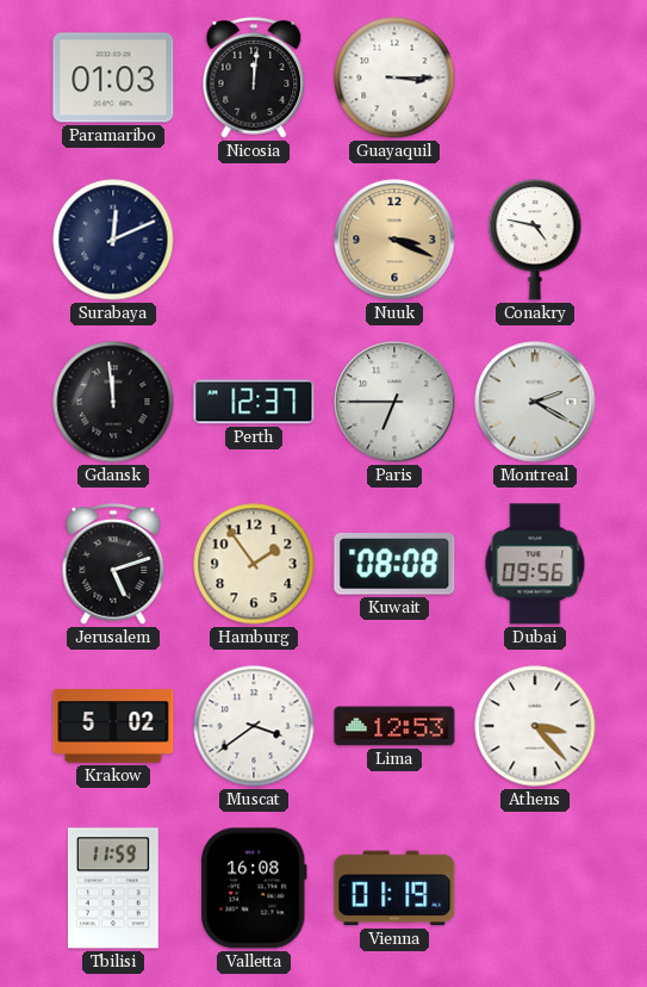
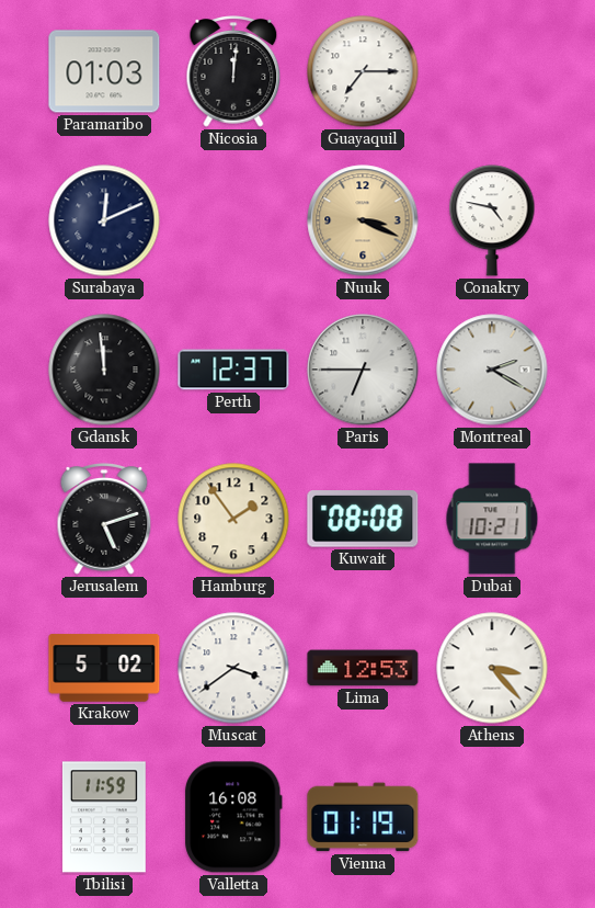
Guayaquil: 3:15 -> 7:15 (363, 71)
Dubai: 09:56 -> 10:21 (492, 519)
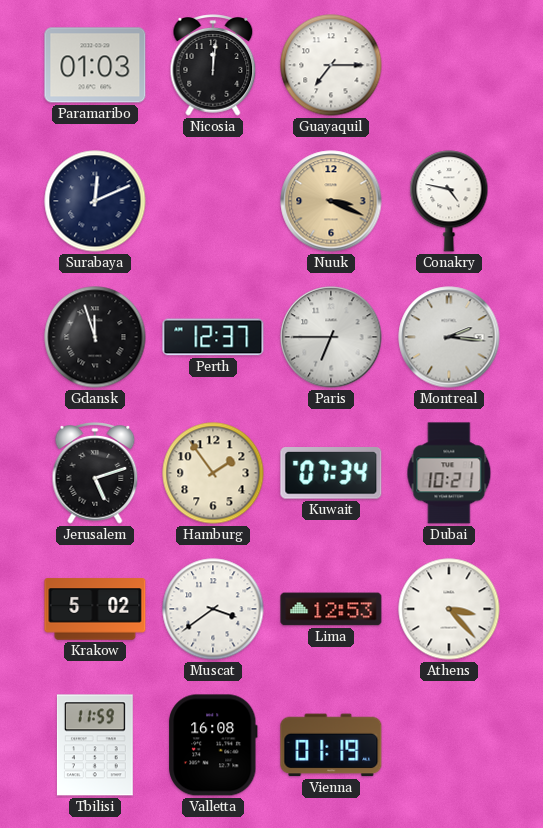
Gdansk: 11:59 -> 11:57 (95, 337)
Montreal: 2:20 -> 2:16 (449, 337)
Kuwait: 08:08 -> 07:34 (331, 474)
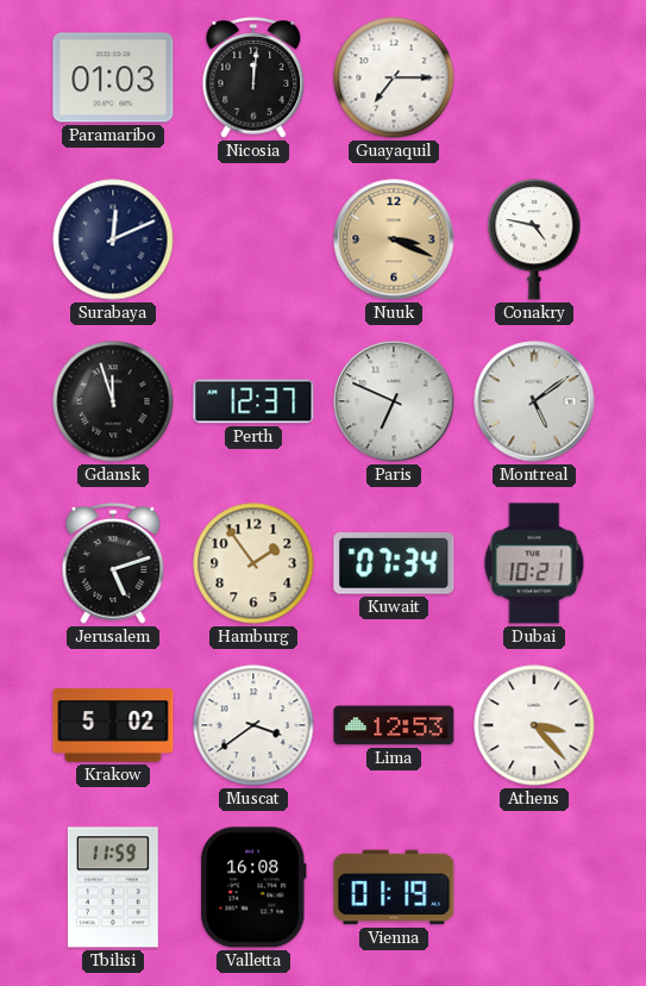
Paris: 6:45 -> 6:49 (394, 401)
Montreal: 2:16 -> 5:09 (534, 401)
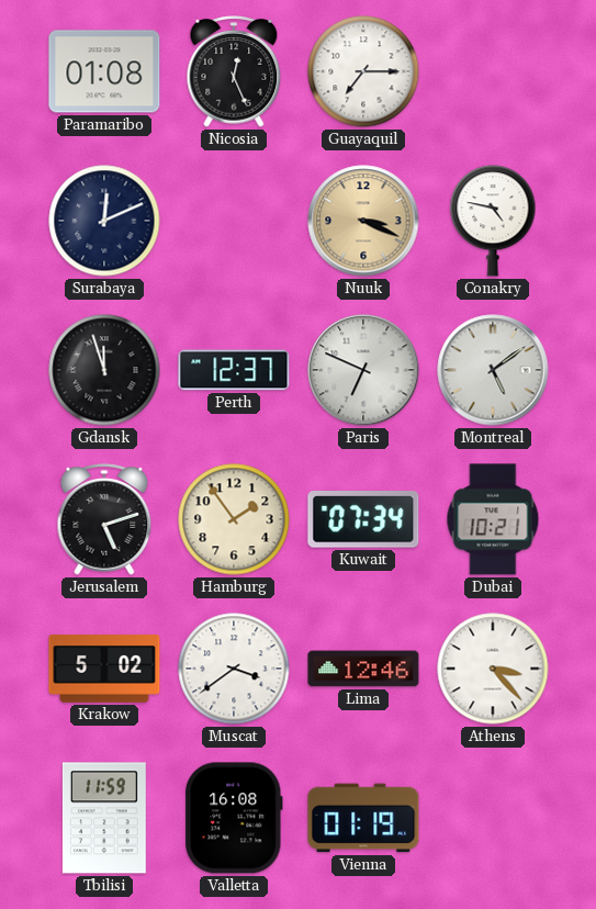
Paramaribo: 01:03 -> 01:08 (104, 71)
Nicosia: 12:01 -> 12:26 (234, 71)
Lima: 12:53 -> 12:46 (363, 669)
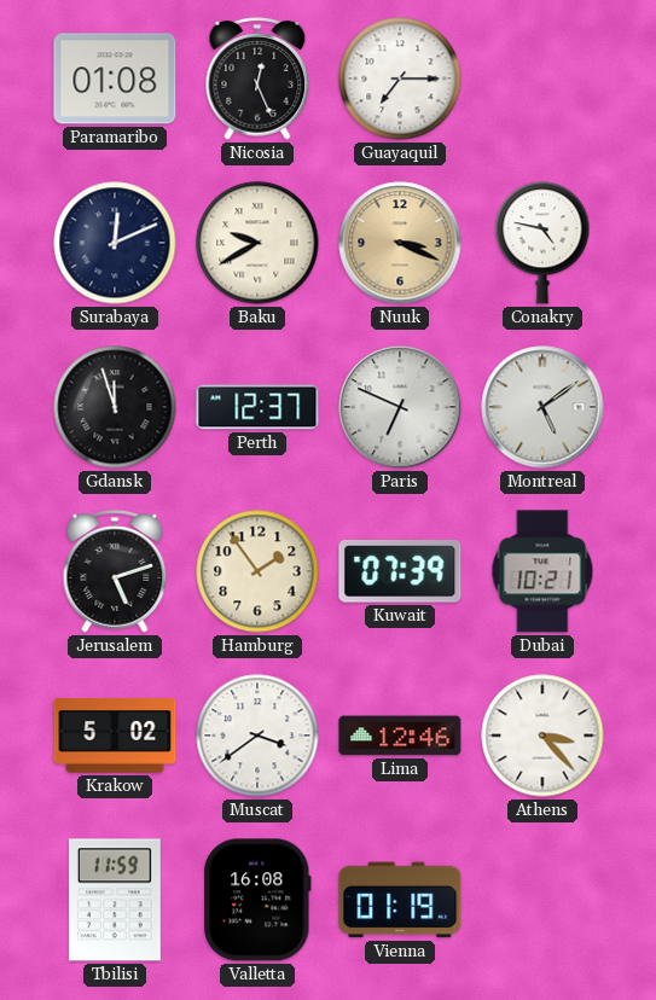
Baku: none -> 9:40 (257, 243)
Kuwait: 07:34 -> 07:39 (400, 572)
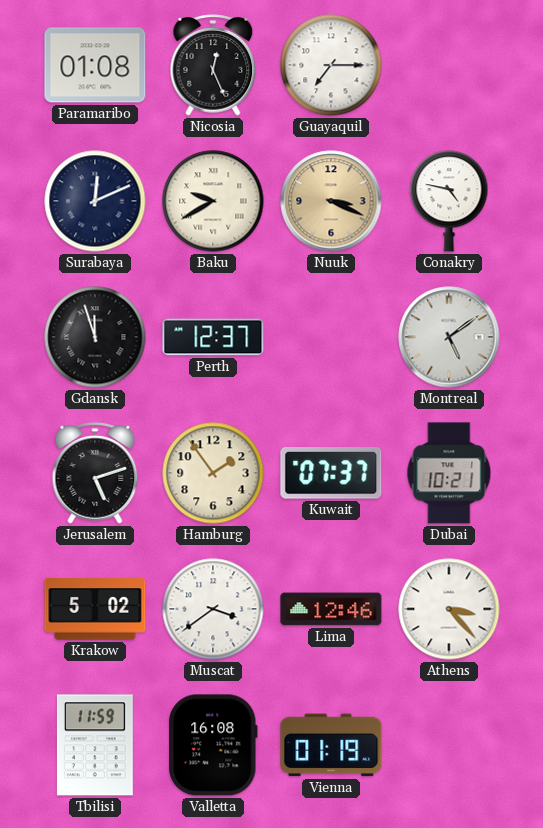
Paris: 6:49 -> none (400, 407)
Kuwait: 07:39 -> 07:37 (331, 474)
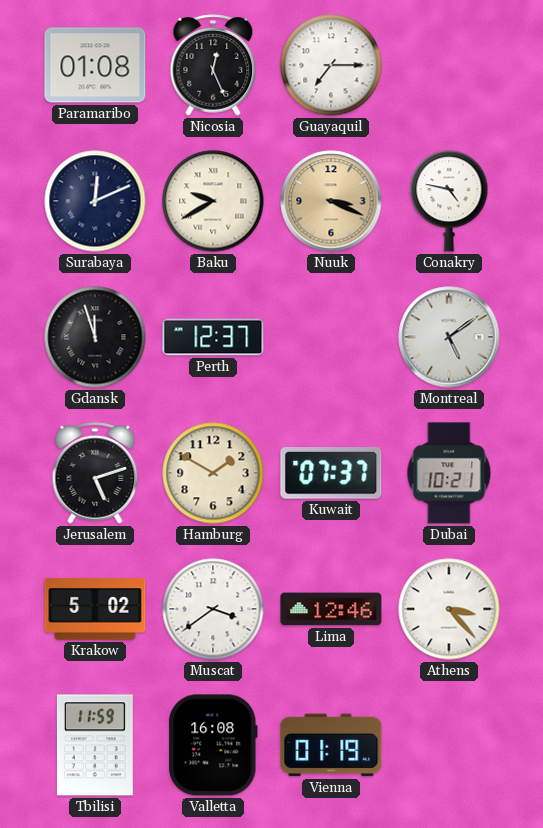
Hamburg: 1:54 -> 1:50 (213, 473)
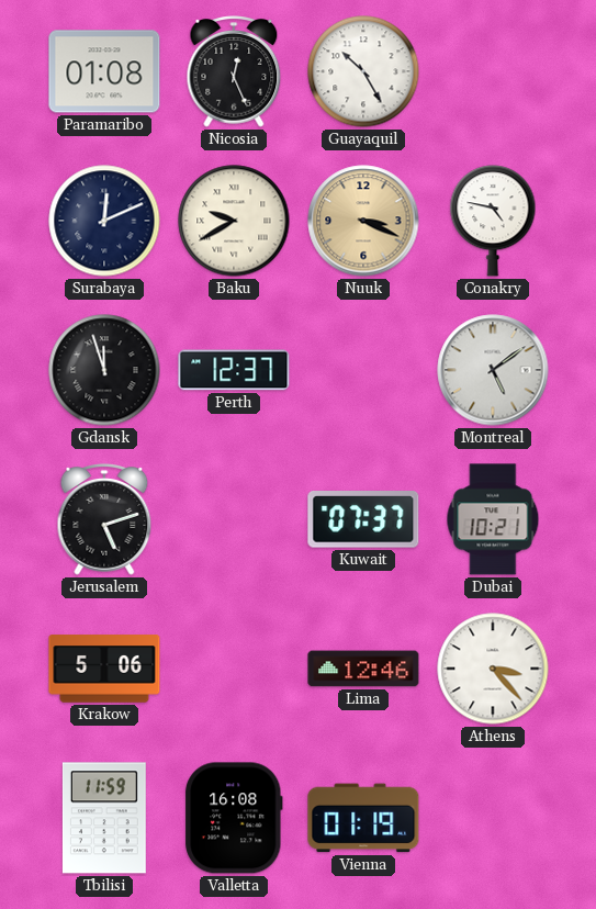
Guayaquil: 7:15 -> 10:25 (363, 71)
Hamburg: 1:50 -> none (213, 473)
Krakow: 5:02 -> 5:06 (104, 669)
Muscat: 3:39 -> none (213, 609)
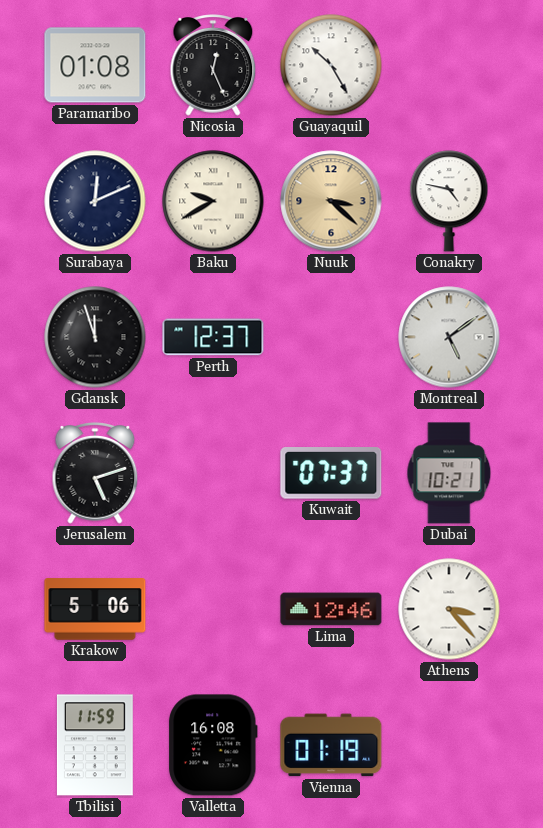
Nuuk: 3:19 -> 3:22 (331, 201)
